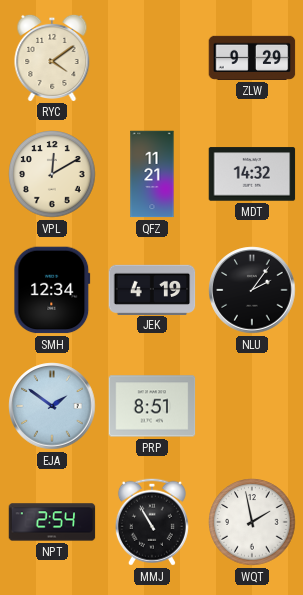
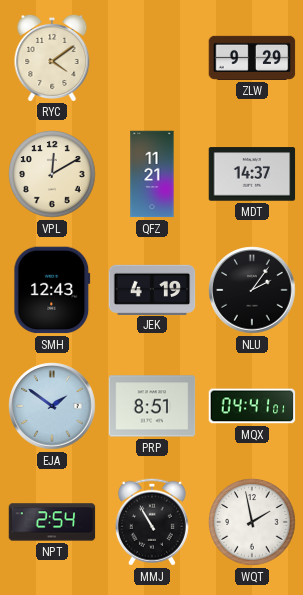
MDT: 14:32 -> 14:37 (252, 174)
SMH: 12:34 -> 12:43 (52, 290)
MQX: none -> 04:41 (252, 406)
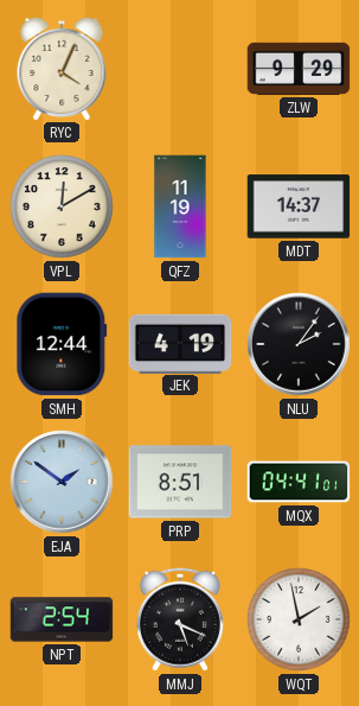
RYC: 4:09 -> 4:04 (62, 68)
QFZ: 11:21 -> 11:19 (180, 206)
SMH: 12:43 -> 12:44 (62, 344)
MMJ: 10:55 -> 5:19 (180, 619)
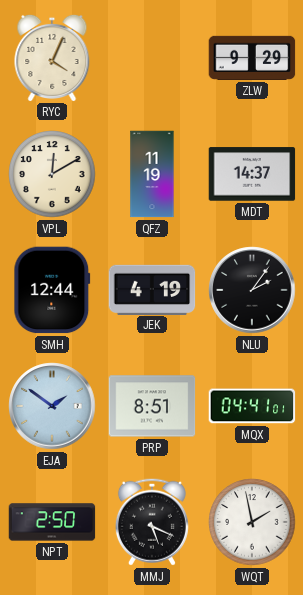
NPT: 2:54 -> 2:50 (52, 522)
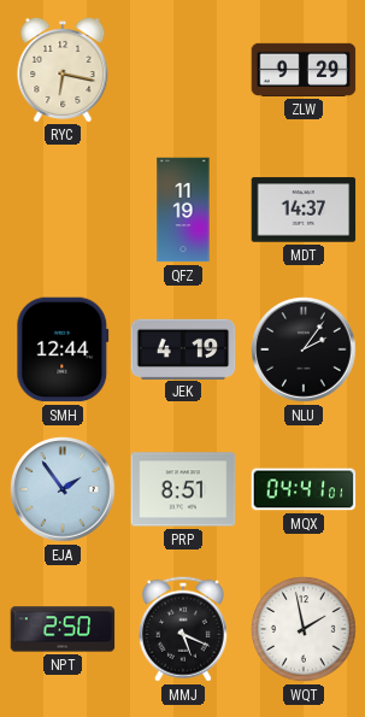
RYC: 4:04 -> 6:17 (63, 69)
VPL: 12:10 -> none (52, 174)
EJA: 1:51 -> 1:54 (63, 489)
